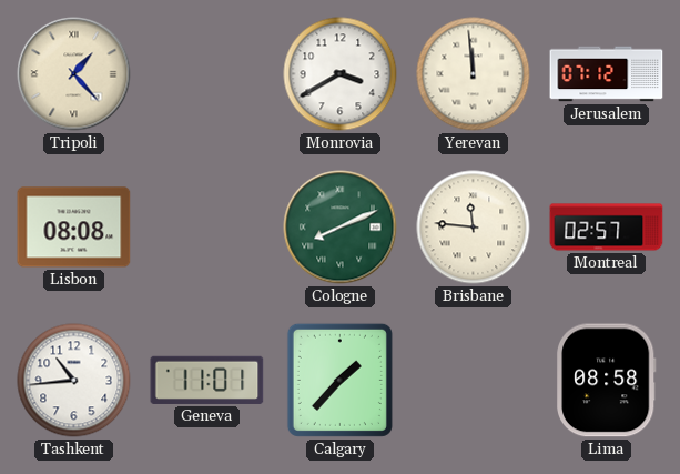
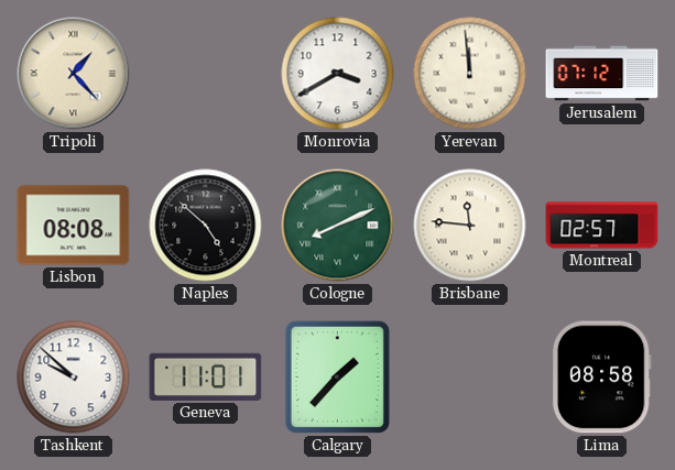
Naples: none -> 4:52 (206, 226)
Tashkent: 10:44 -> 9:52 (74, 378)
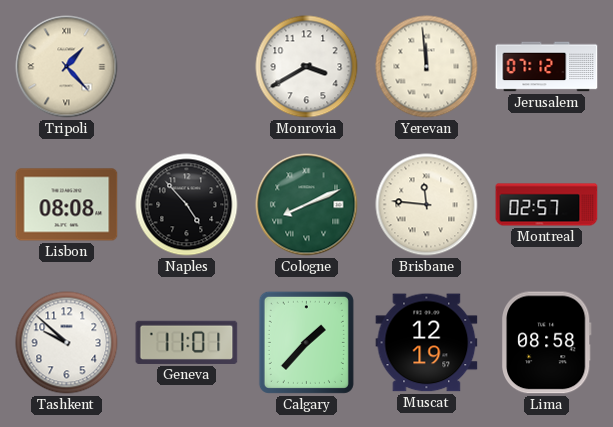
Naples: 4:52 -> 4:53 (187, 205)
Muscat: none -> 12:19 (427, 343)
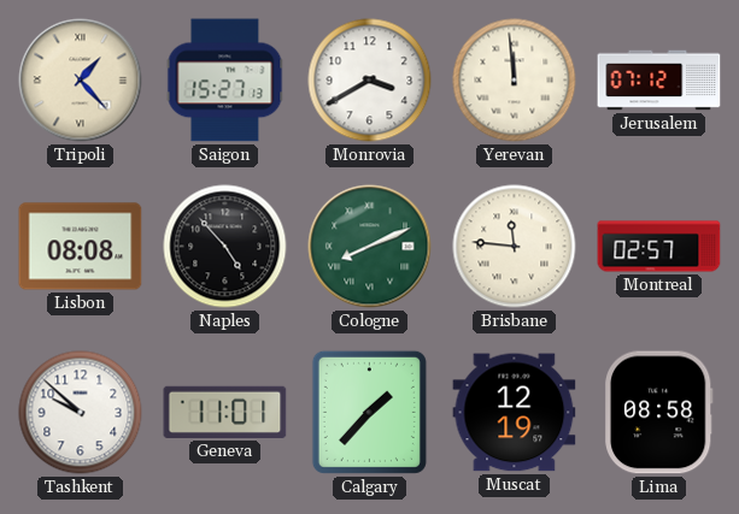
Saigon: none -> 15:27 (225, 81)
